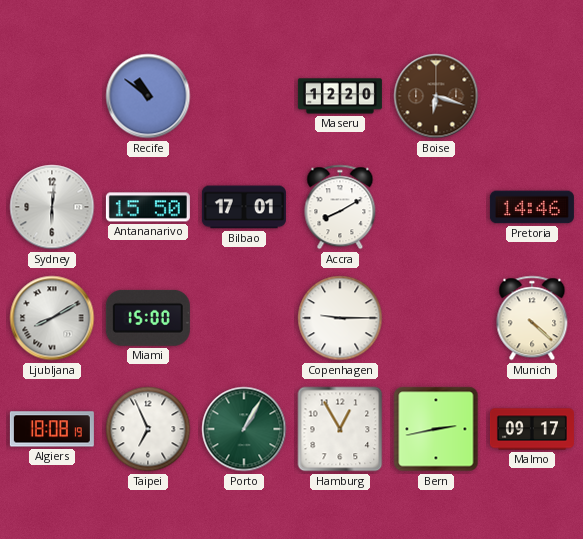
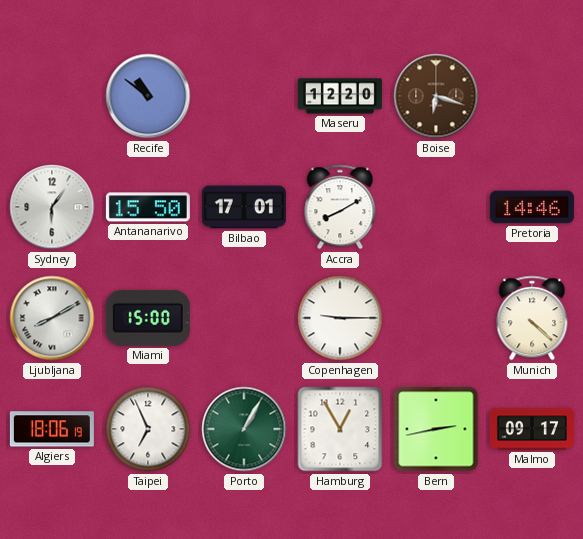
Sydney: 6:01 -> 6:06 (52, 207)
Algiers: 18:08 -> 18:06 (52, 429)
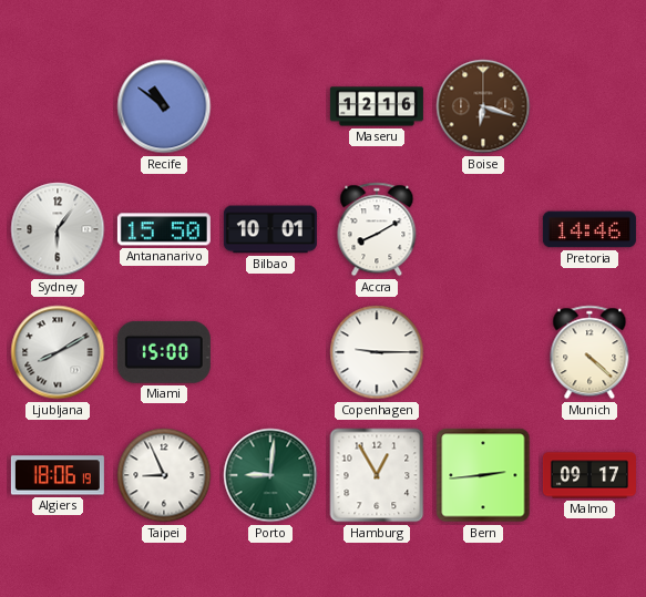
Maseru: 12:20 -> 12:16 (377, 106)
Bilbao: 17:01 -> 10:01 (270, 229)
Taipei: 6:56 -> 8:56 (164, 475)
Porto: 1:05 -> 9:01 (270, 475)
Bern: 2:43 -> 2:44 (483, 475)
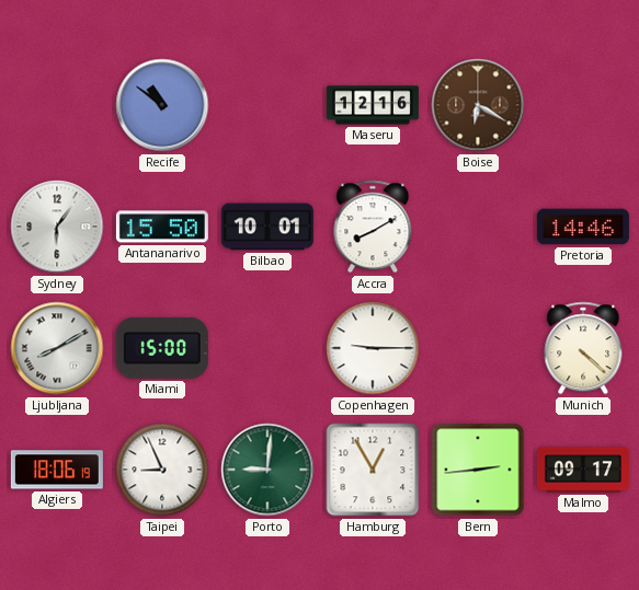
Boise: 6:18 -> 6:20 (478, 105)
